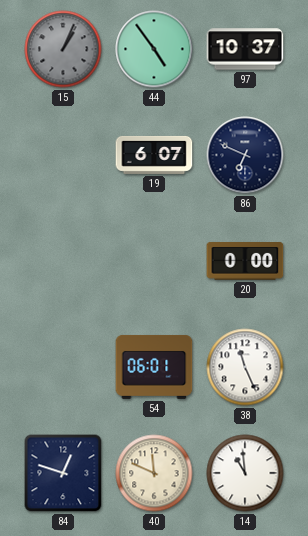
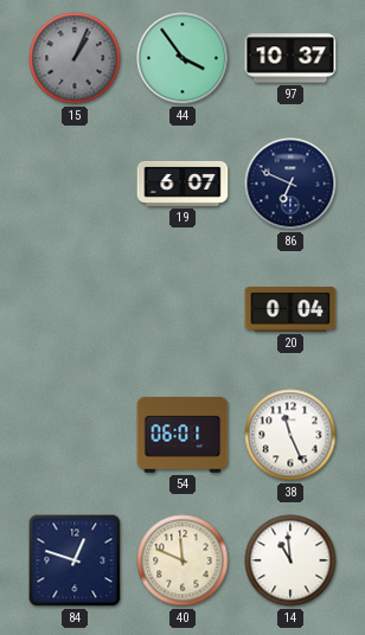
44: 4:54 -> 3:54 (182, 58)
20: 0:00 -> 0:04 (290, 309)
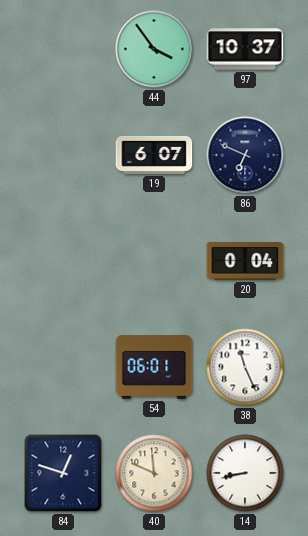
15: 1:04 -> none (75, 58)
14: 10:59 -> 8:43 (245, 473)
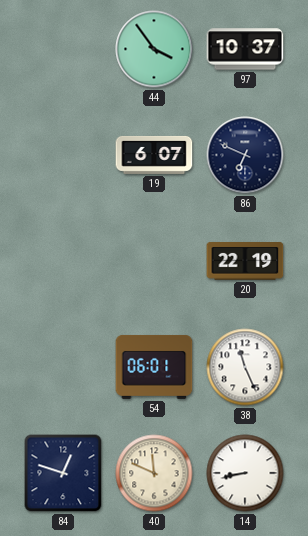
20: 0:04 -> 22:19 (245, 261)
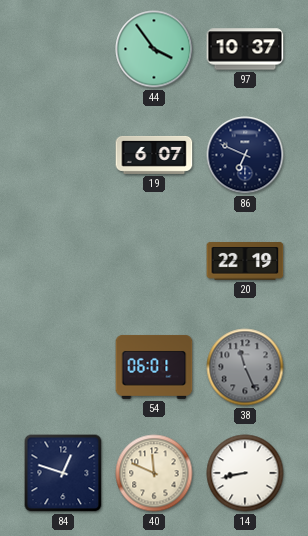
38 dial: white -> grey (245, 367)
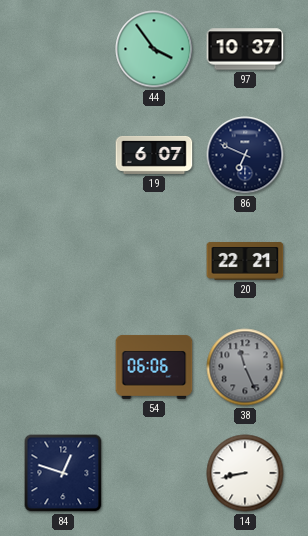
20: 22:19 -> 22:21 (245, 261)
54: 06:01 -> 06:06 (154, 367)
40: 11:49 -> none (154, 473)
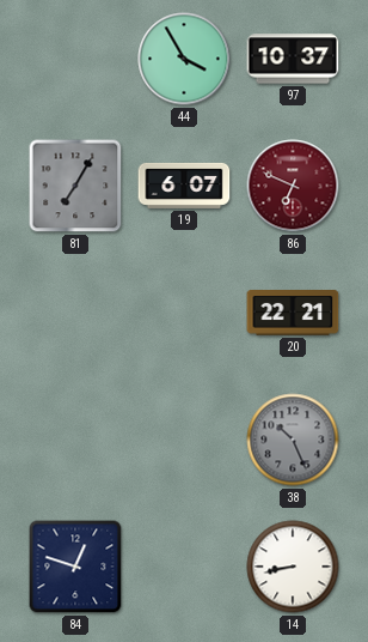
44: 3:54 -> 3:55 (184, 59)
81: none -> 7:05 (75, 186)
86 dial: navy -> burgundy (293, 186)
54: 06:06 -> none (154, 367)
38: 11:26 -> 10:26 (293, 440)
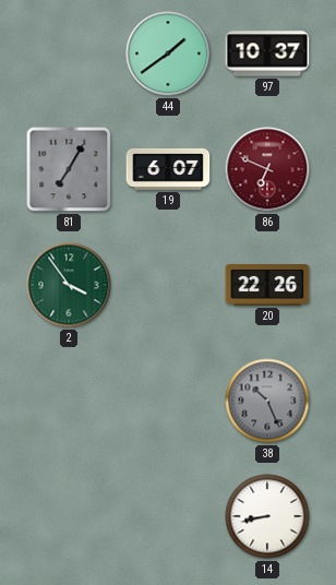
44: 3:55 -> 1:39 (168, 53)
2: none -> 3:54 (69, 285)
20: 22:21 -> 22:26 (267, 285)
84: 12:48 -> none (75, 567)
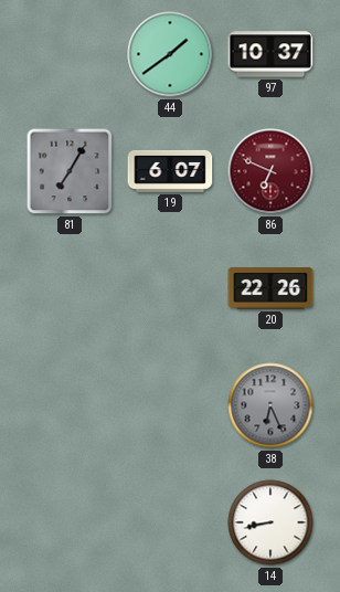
2: 3:54 -> none (69, 285)
38: 10:26 -> 6:26 (270, 405)
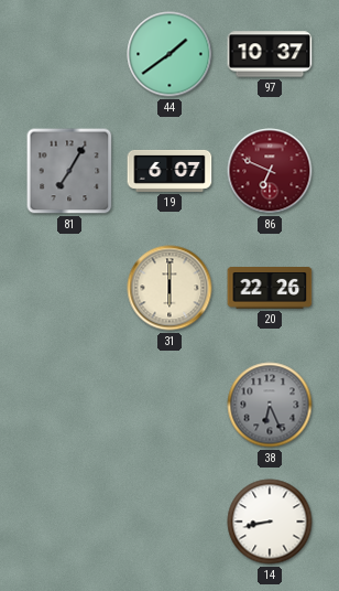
31: none -> 6:00 (169, 288)
